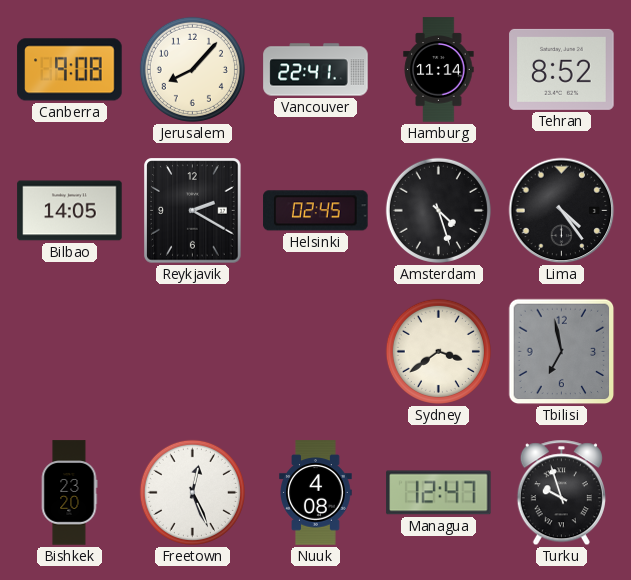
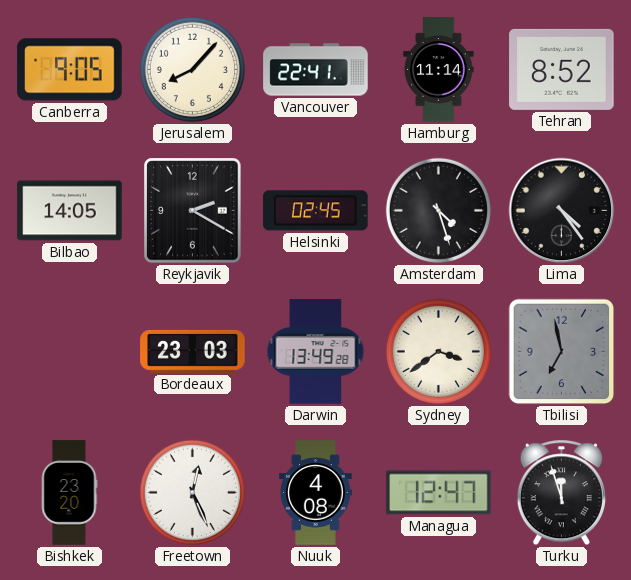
Canberra: 9:08 -> 9:05 (70, 70)
Bordeaux: none -> 23:03 (193, 351)
Darwin: none -> 13:49 (316, 352)
Turku: 9:57 -> 11:57 (561, 493)
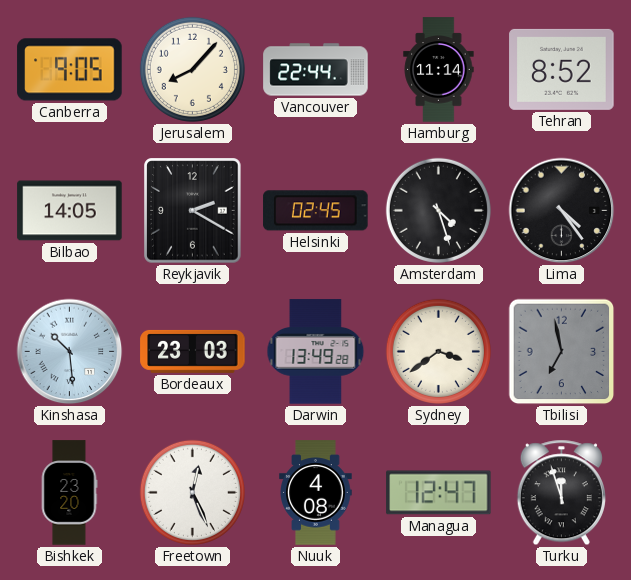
Vancouver: 22:41 -> 22:44 (316, 70)
Kinshasa: none -> 10:29 (70, 352)
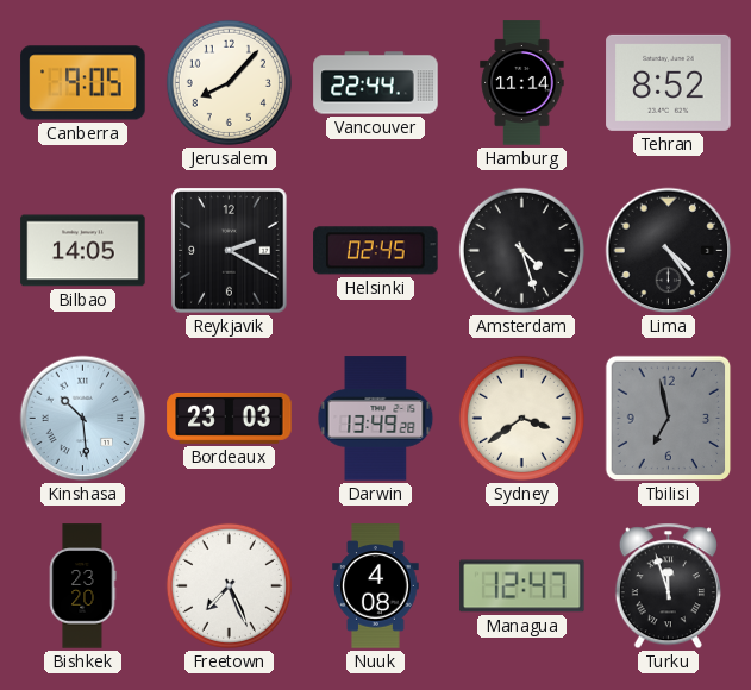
Freetown: 12:26 -> 7:26 (229, 585)
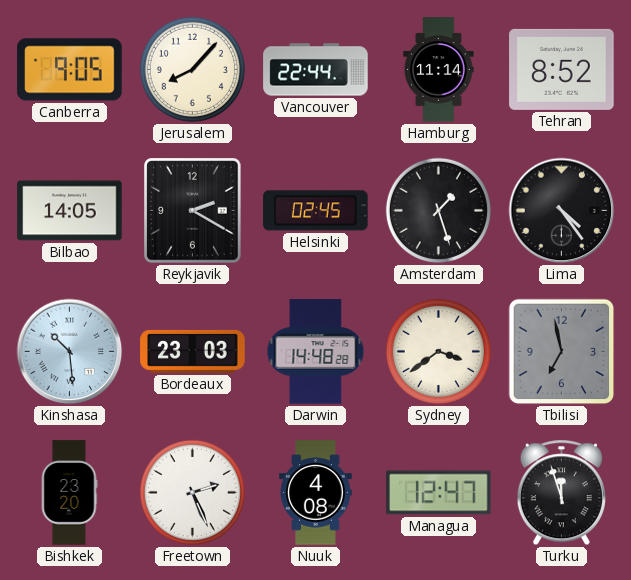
Amsterdam: 4:27 -> 1:27 (438, 210)
Darwin: 13:49 -> 14:48 (316, 352)
Freetown: 7:26 -> 2:26 (192, 492)
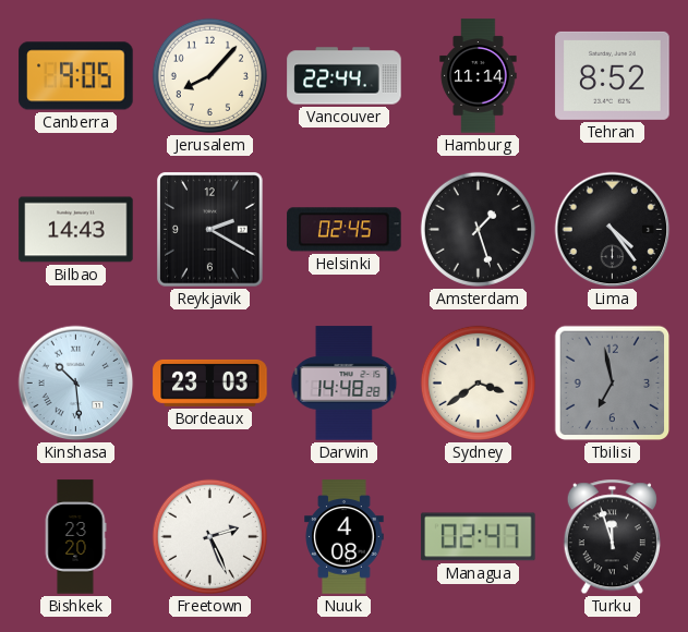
Bilbao: 14:05 -> 14:43 (76, 230)
Managua: 12:47 -> 02:47 (479, 537)
